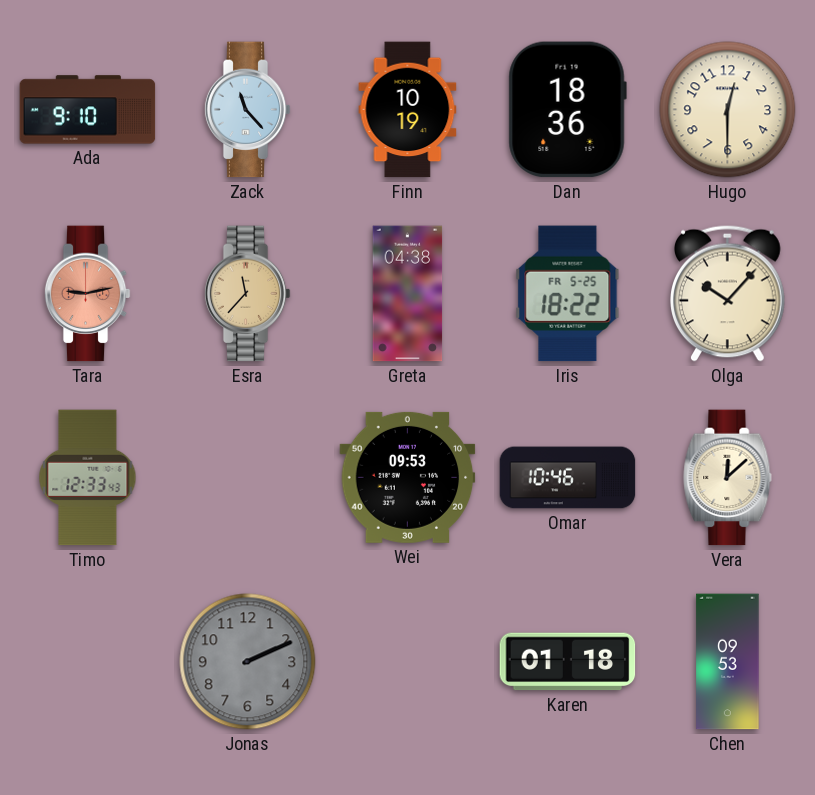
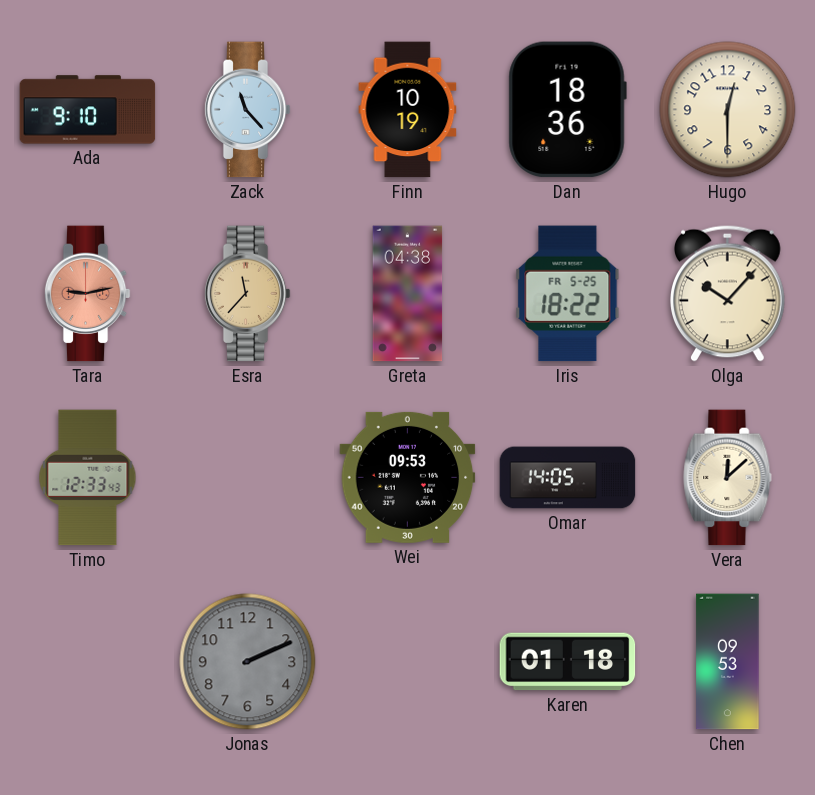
Omar: 10:46 -> 14:05 (568, 478)
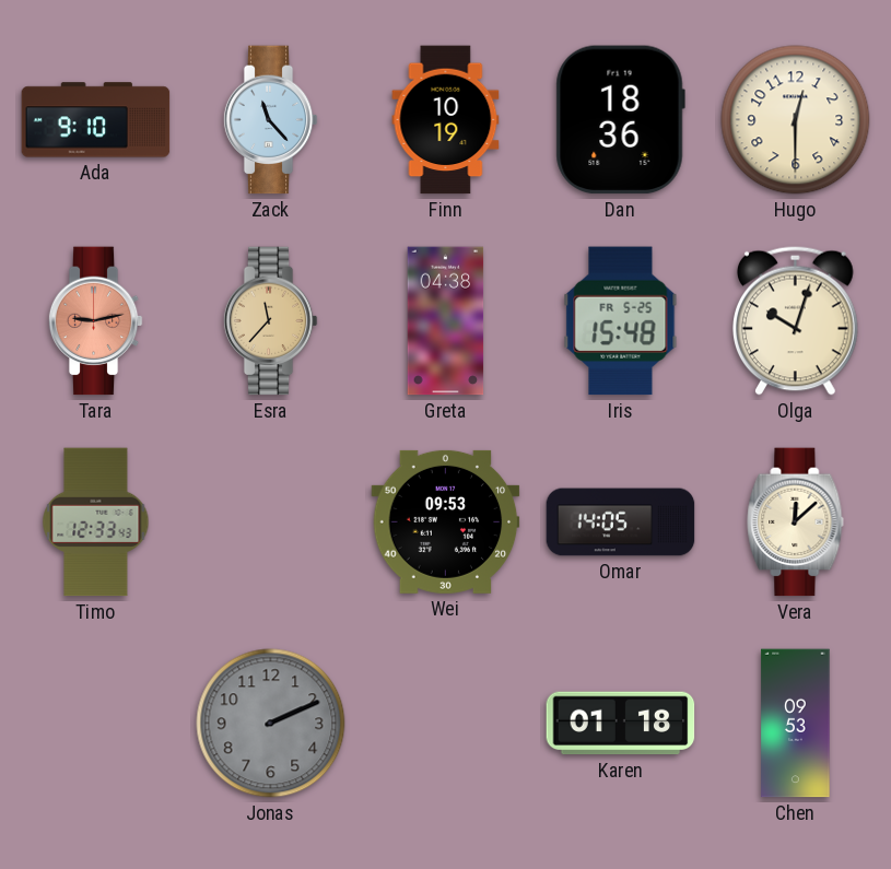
Iris: 18:22 -> 15:48 (621, 321)
Olga: 10:07 -> 10:03 (796, 320)
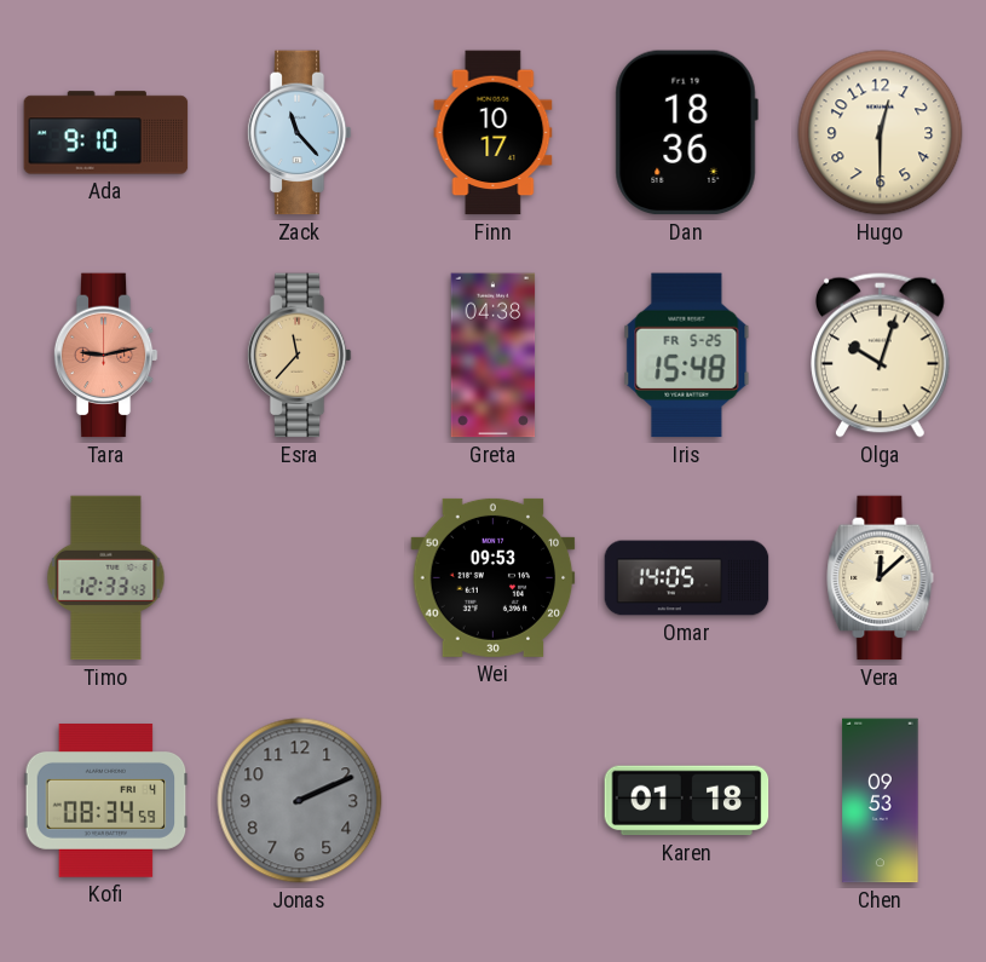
Finn: 10:19 -> 10:17 (494, 133)
Kofi: none -> 08:34 (106, 801)
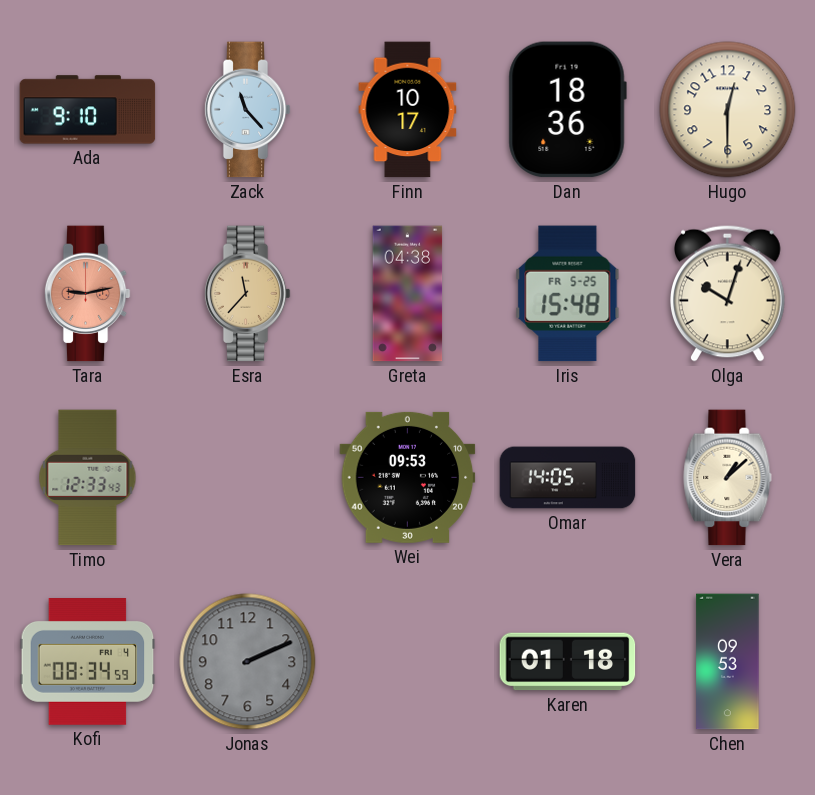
Vera: 12:08 -> 1:08 (728, 478)
